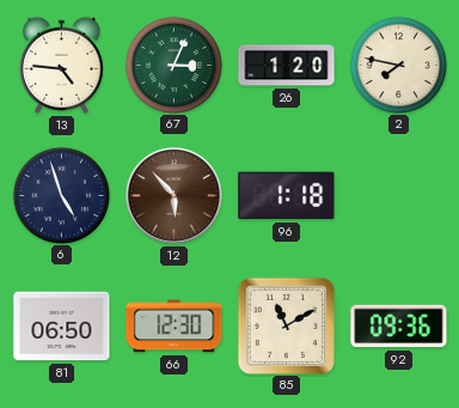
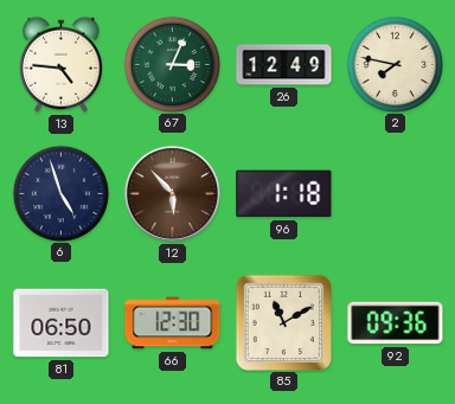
26: 1:20 -> 12:49 (284, 65)
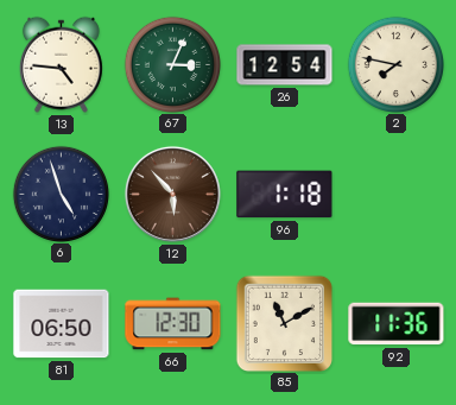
26: 12:49 -> 12:54 (285, 65)
92: 09:36 -> 11:36 (397, 324)
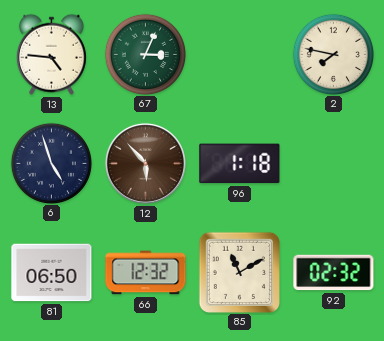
26: 12:54 -> none (285, 65)
66: 12:30 -> 12:32 (146, 273)
92: 11:36 -> 02:32 (334, 273)
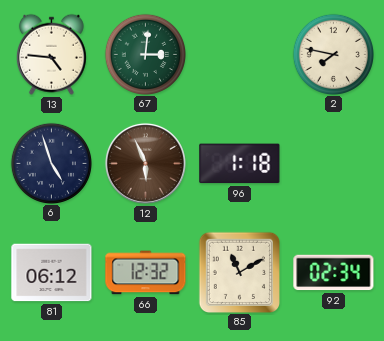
67: 3:04 -> 3:01 (145, 54)
12: 5:53 -> 5:56 (145, 163)
81: 06:50 -> 06:12 (52, 273)
92: 02:32 -> 02:34 (334, 273)
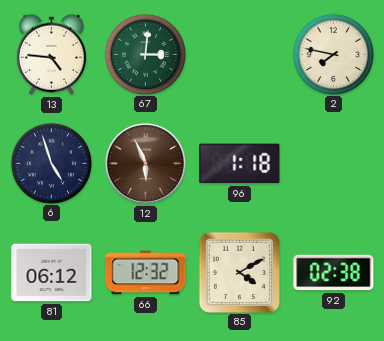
85: 11:10 -> 4:10 (239, 272)
92: 02:34 -> 02:38 (334, 273)
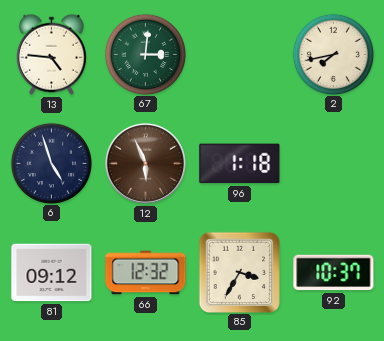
2: 7:47 -> 7:43 (333, 54)
81: 06:12 -> 09:12 (52, 273)
85: 4:10 -> 3:35 (239, 272)
92: 02:38 -> 10:37 (334, 273)
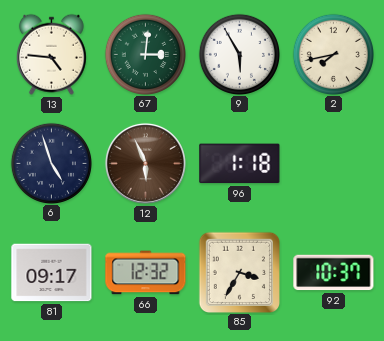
9: none -> 5:55 (239, 54)
81: 09:12 -> 09:17 (52, 273)
